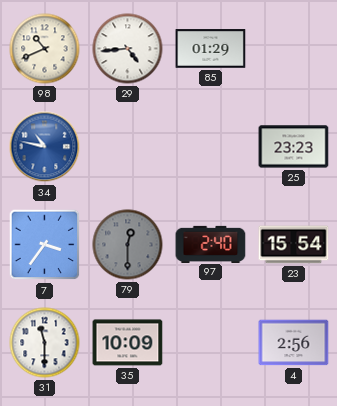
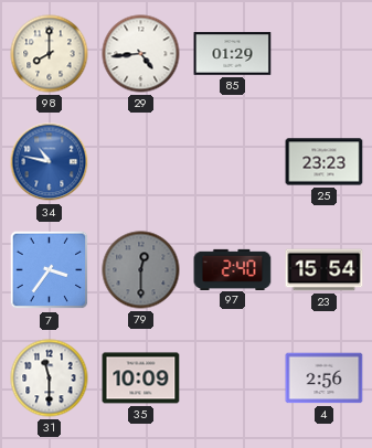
98: 10:41 -> 8:00 (50, 54)
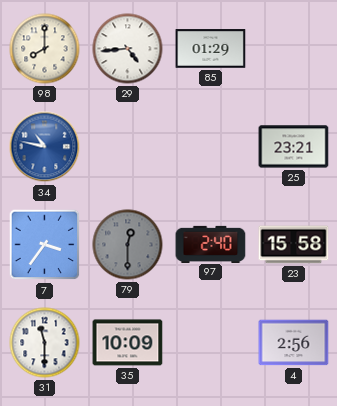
25: 23:23 -> 23:21 (294, 147)
23: 15:54 -> 15:58 (294, 245)
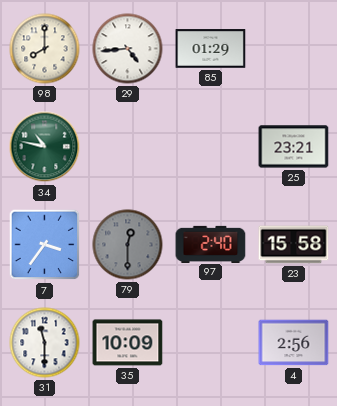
34 dial: blue -> green (45, 147)
